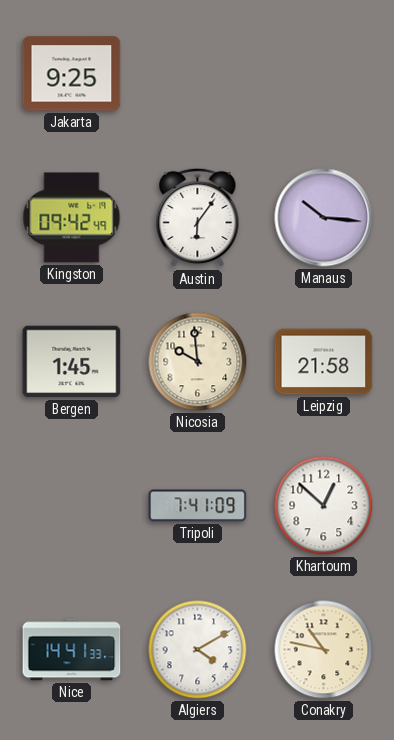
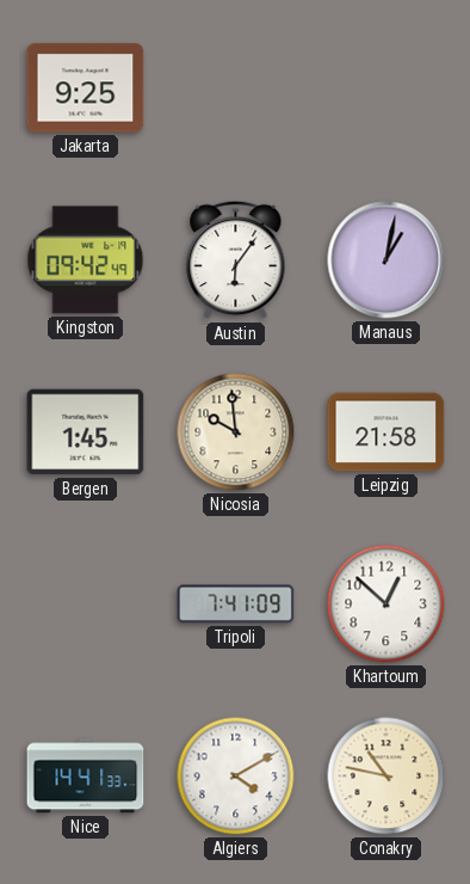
Manaus: 10:16 -> 1:02 (386, 260)
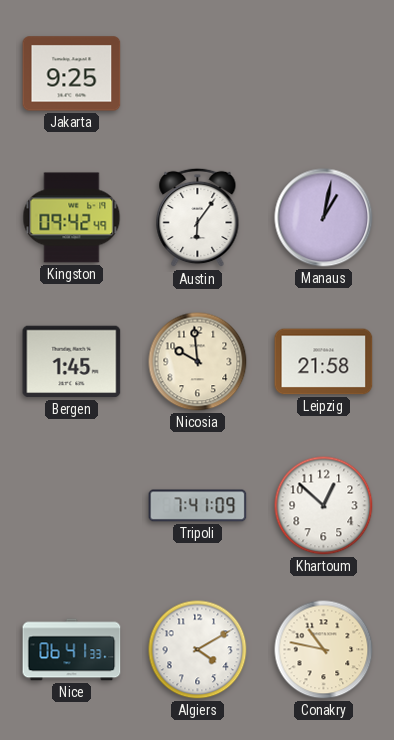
Nice: 14:41 -> 06:41 (72, 650)
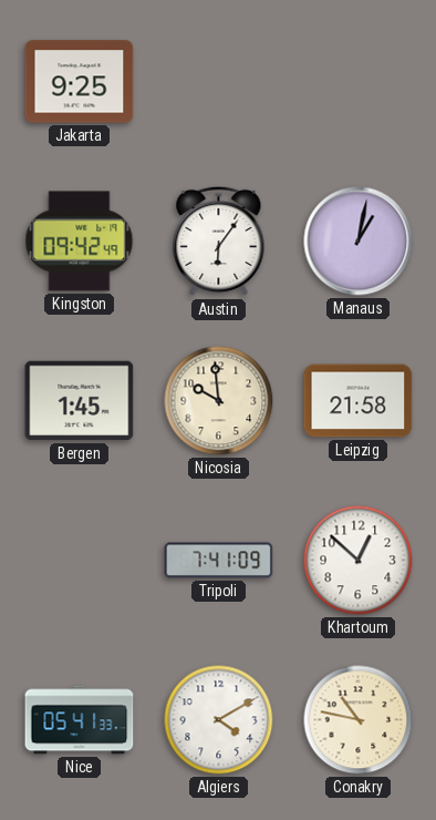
Nice: 06:41 -> 05:41 (80, 720)
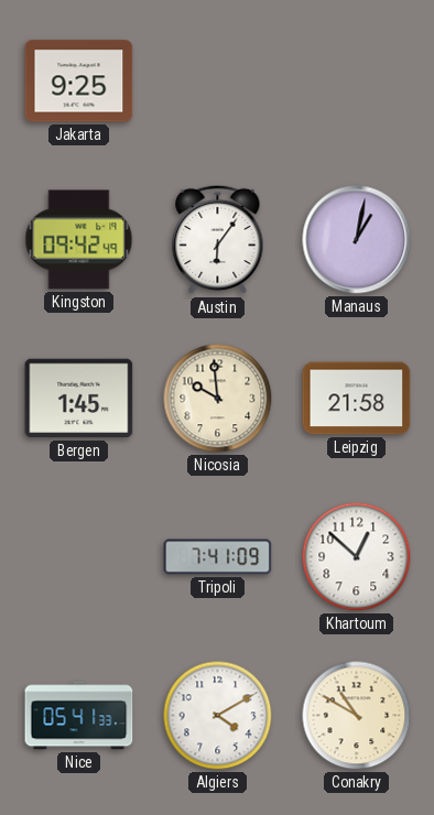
Conakry: 10:47 -> 10:50 (357, 716)
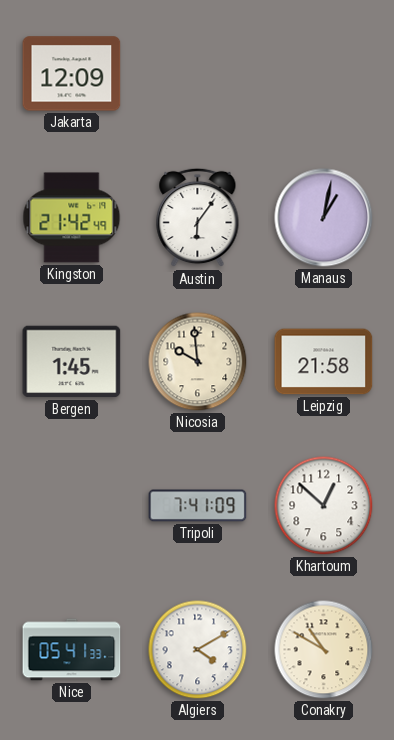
Jakarta: 9:25 -> 12:09 (72, 74)
Kingston: 09:42 -> 21:42 (72, 218)
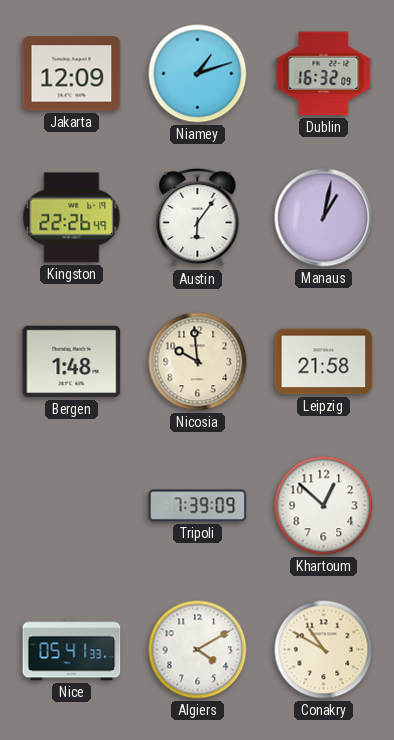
Niamey: none -> 1:12 (198, 74)
Dublin: none -> 16:32 (324, 74)
Kingston: 21:42 -> 22:26 (72, 218)
Bergen: 1:45 -> 1:48 (72, 362)
Tripoli: 7:41 -> 7:39 (198, 506)
